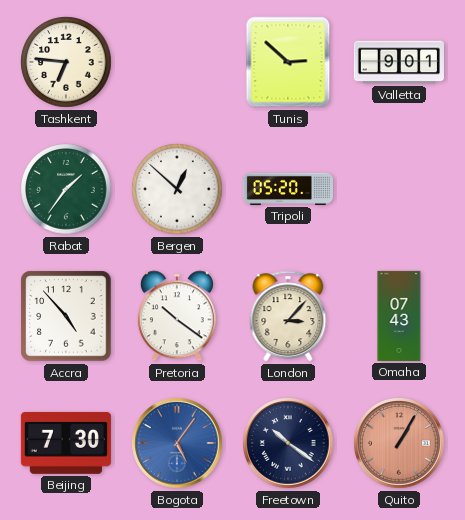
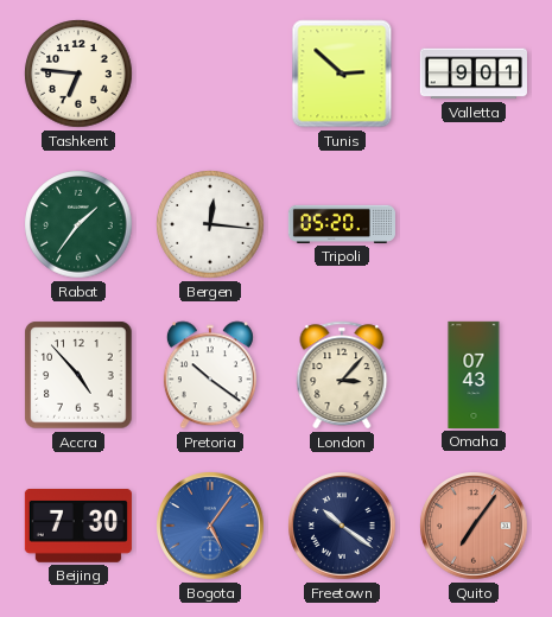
Bergen: 12:52 -> 12:16 (210, 224)
Quito: 1:05 -> 7:06 (474, 526)
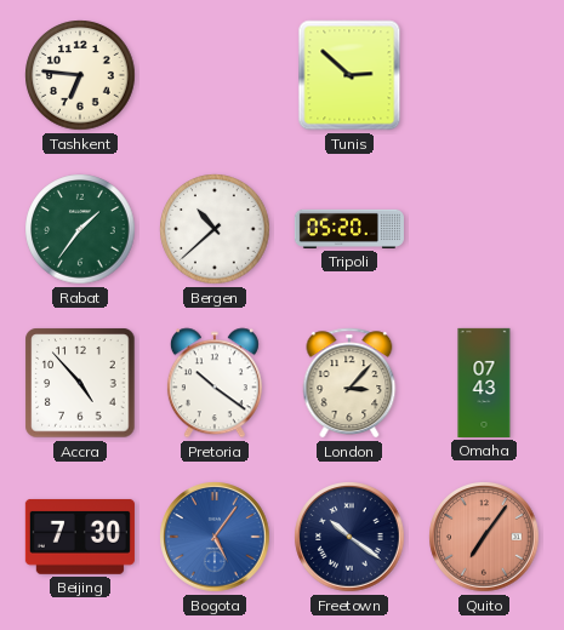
Valletta: 9:01 -> none (474, 74)
Bergen: 12:16 -> 10:38 (215, 229)
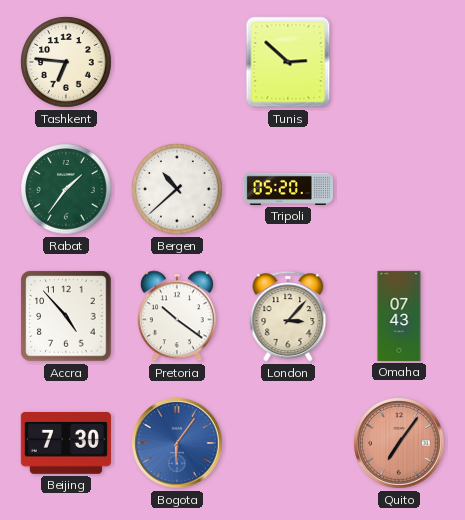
Bogota: 5:06 -> 6:06 (177, 443)
Freetown: 10:21 -> none (349, 537)
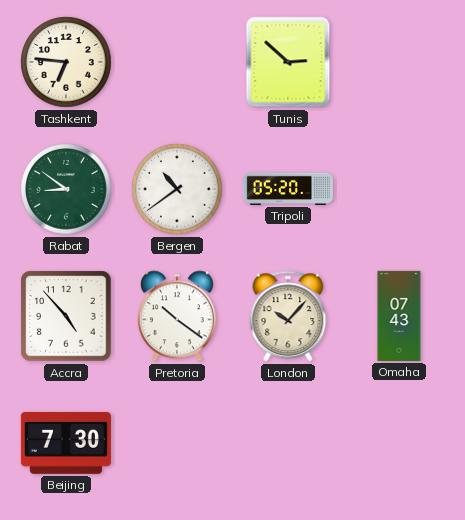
Rabat: 1:36 -> 8:51 (66, 189)
Bergen: 10:38 -> 10:39 (177, 189)
London: 3:07 -> 10:07 (288, 316)
Bogota: 6:06 -> none (177, 443)
Quito: 7:06 -> none (399, 443)
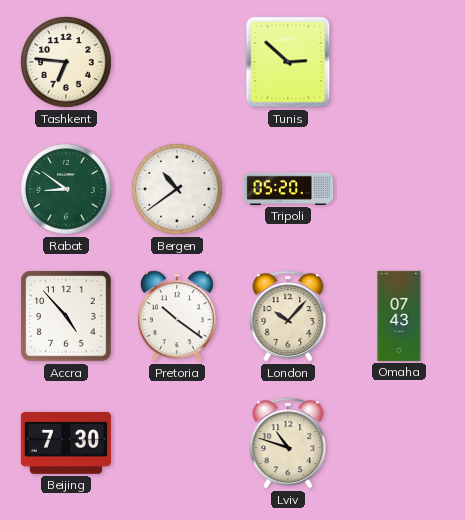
Lviv: none -> 10:48 (288, 443)
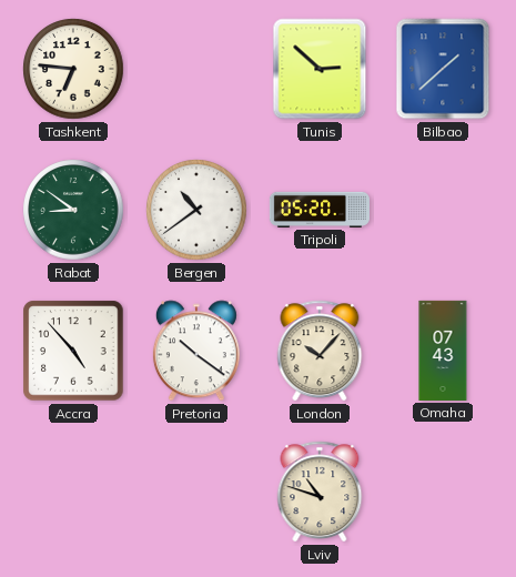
Bilbao: none -> 1:38 (443, 69)
Beijing: 7:30 -> none (66, 443)
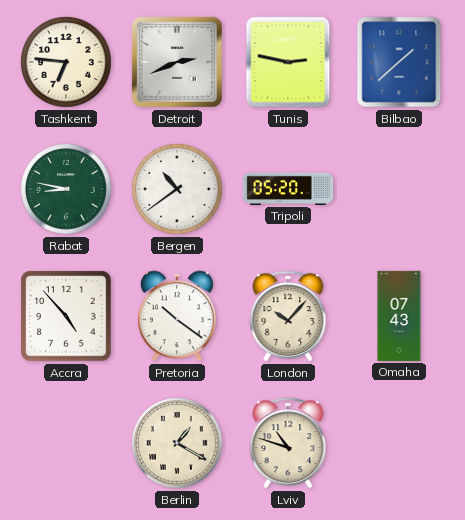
Detroit: none -> 2:41 (177, 62)
Tunis: 2:52 -> 2:47 (288, 62)
Rabat: 8:51 -> 8:47 (66, 189)
Berlin: none -> 1:20 (177, 443)
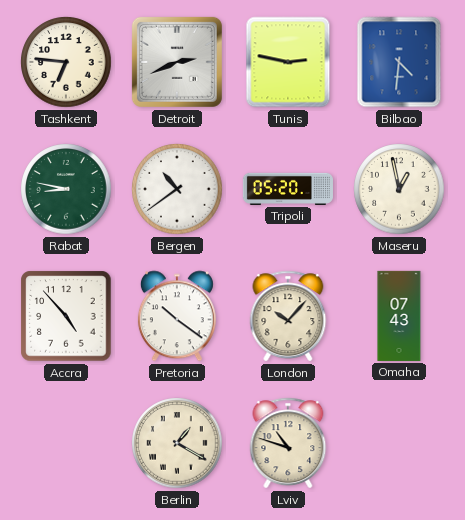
Bilbao: 1:38 -> 4:31 (399, 62)
Maseru: none -> 12:58 (399, 189)
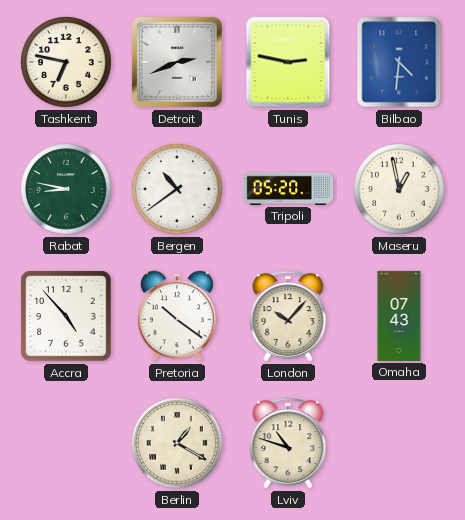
Tashkent: 6:46 -> 6:47 (66, 62)
